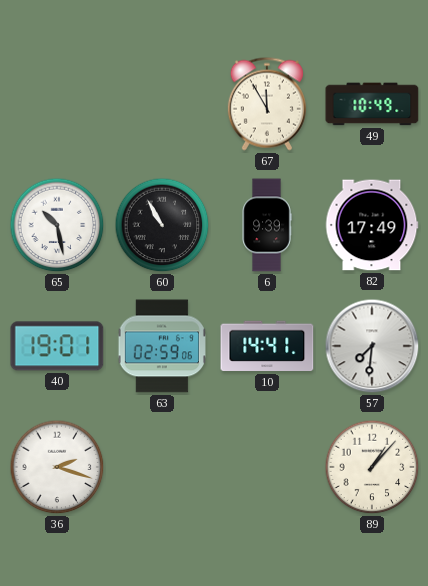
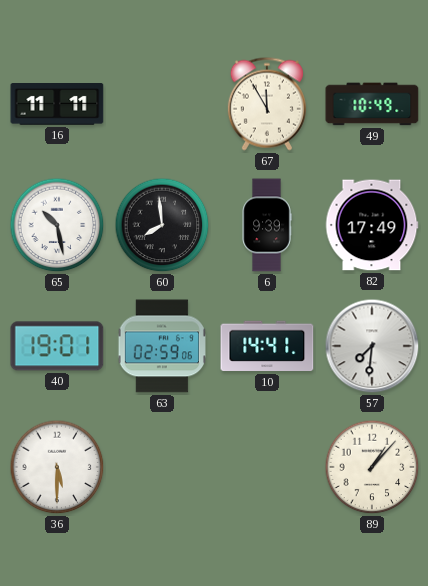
16: none -> 11:11 (57, 105)
60: 10:55 -> 7:59 (162, 225)
36: 2:18 -> 5:30 (57, 467)
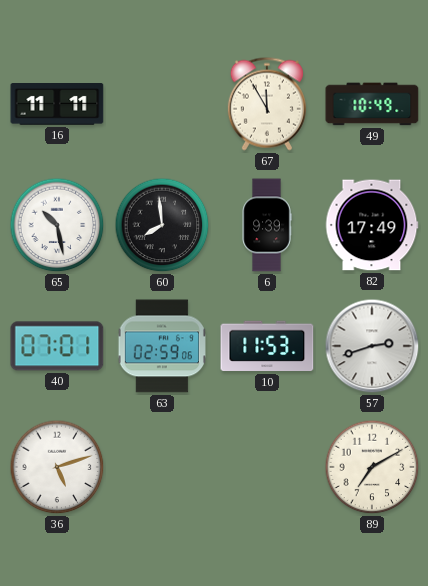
40: 19:01 -> 07:01 (57, 346)
10: 14:41 -> 11:53 (267, 346)
57: 7:31 -> 2:42 (372, 346)
36: 5:30 -> 5:12 (57, 467)
89: 1:07 -> 7:10 (372, 467)
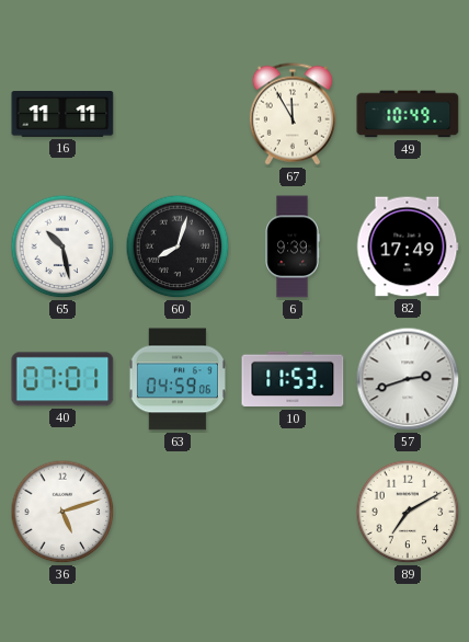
60: 7:59 -> 8:03 (178, 247)
63: 02:59 -> 04:59 (176, 379)
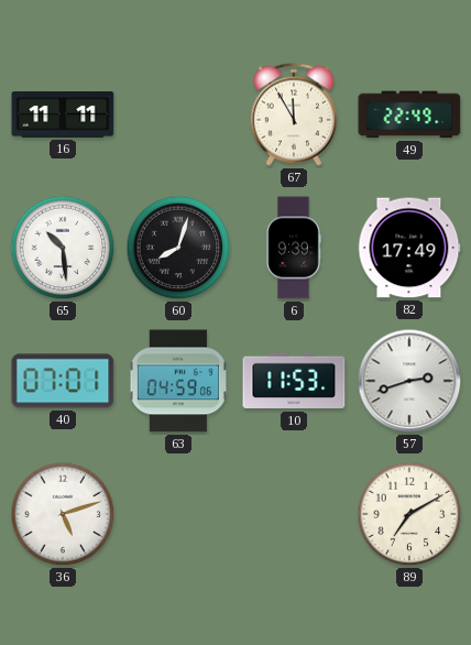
49: 10:49 -> 22:49 (409, 114)
65: 10:28 -> 10:29 (63, 248)
